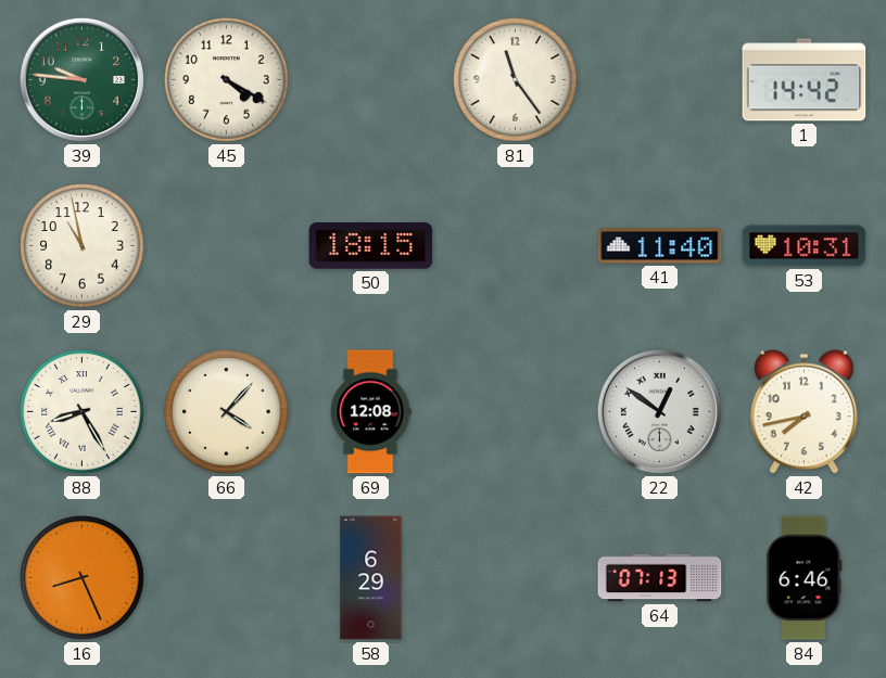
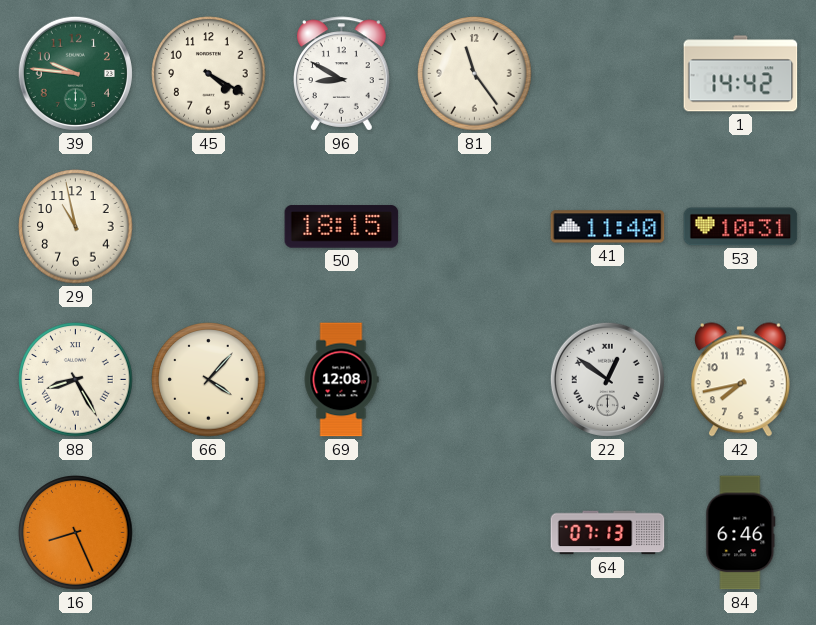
96: none -> 8:50 (342, 74)
58: 6:29 -> none (371, 578)
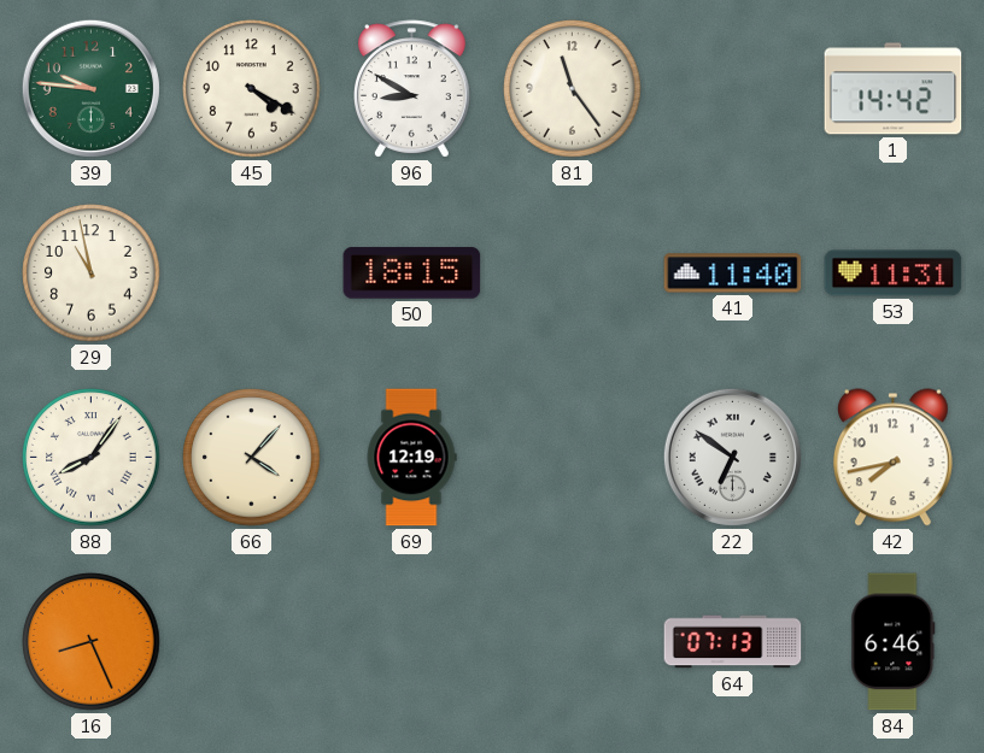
53: 10:31 -> 11:31 (894, 273)
88: 8:25 -> 8:06 (92, 458)
69: 12:08 -> 12:19 (411, 458)
22: 12:51 -> 6:51 (732, 457)
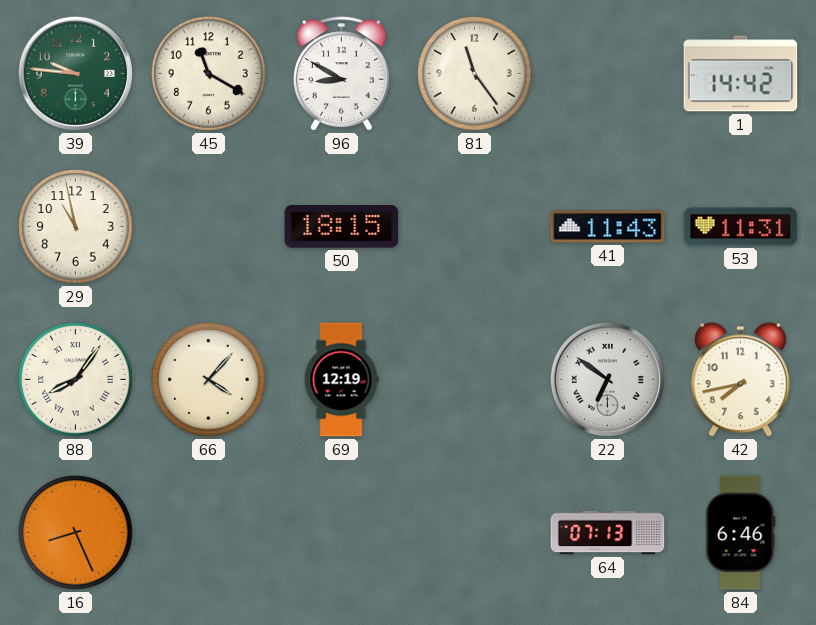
45: 4:20 -> 11:20 (209, 74)
41: 11:40 -> 11:43 (608, 227)
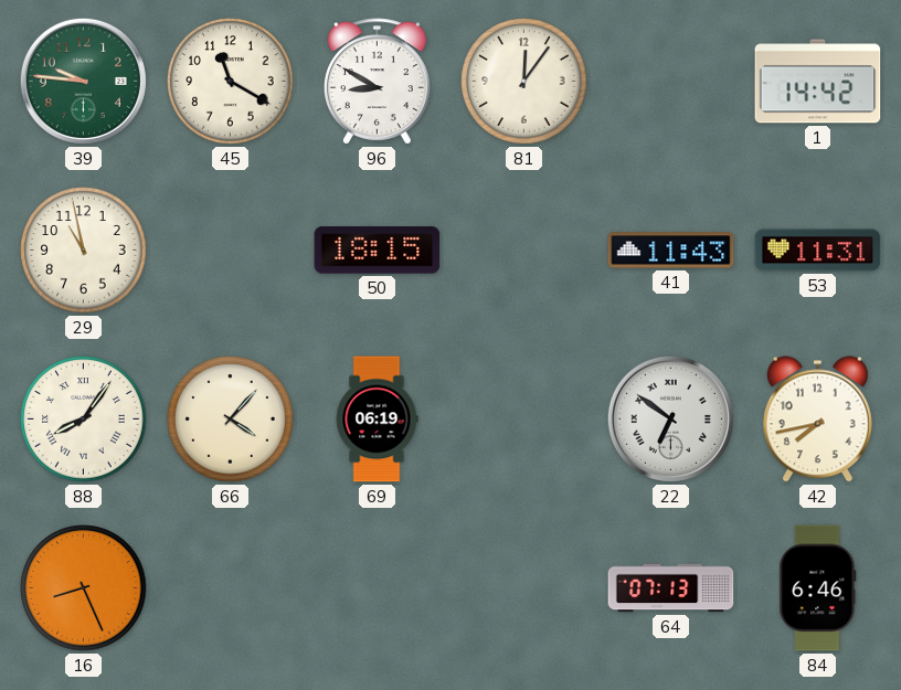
81: 11:24 -> 12:06 (524, 82)
69: 12:19 -> 06:19 (377, 420)
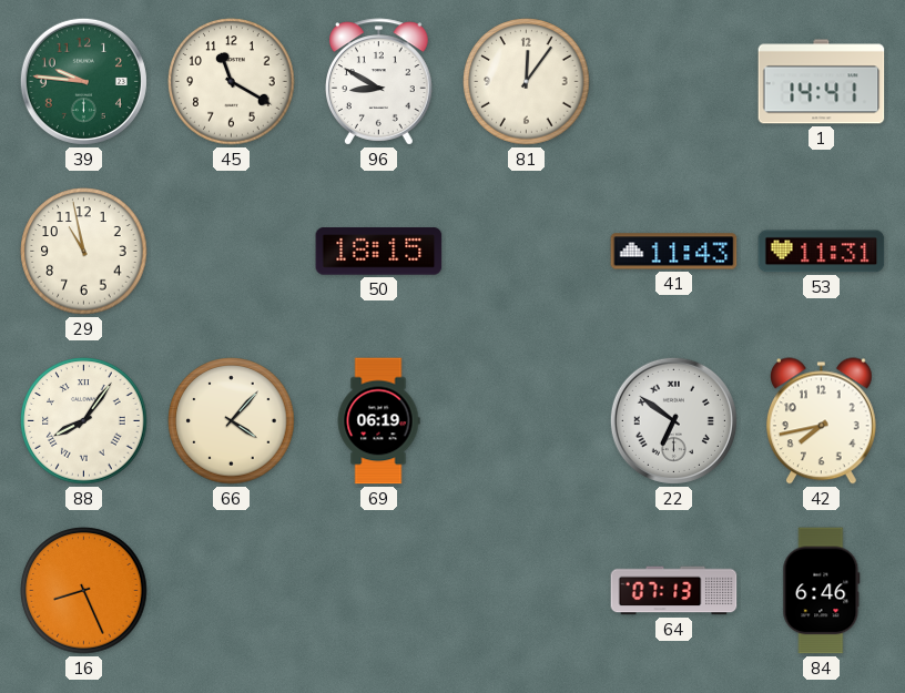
1: 14:42 -> 14:41 (822, 82)
